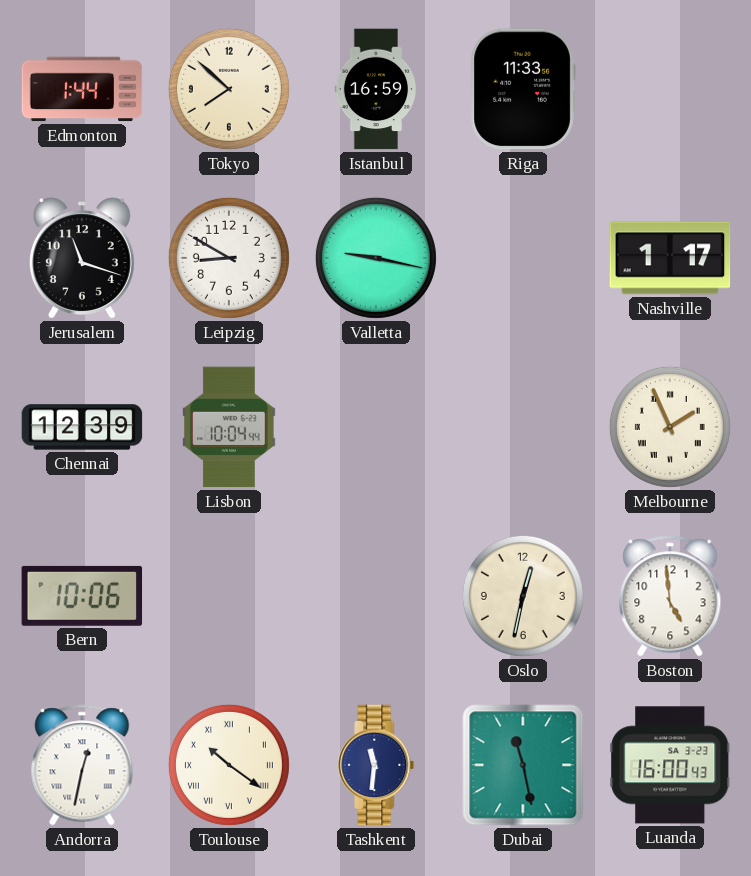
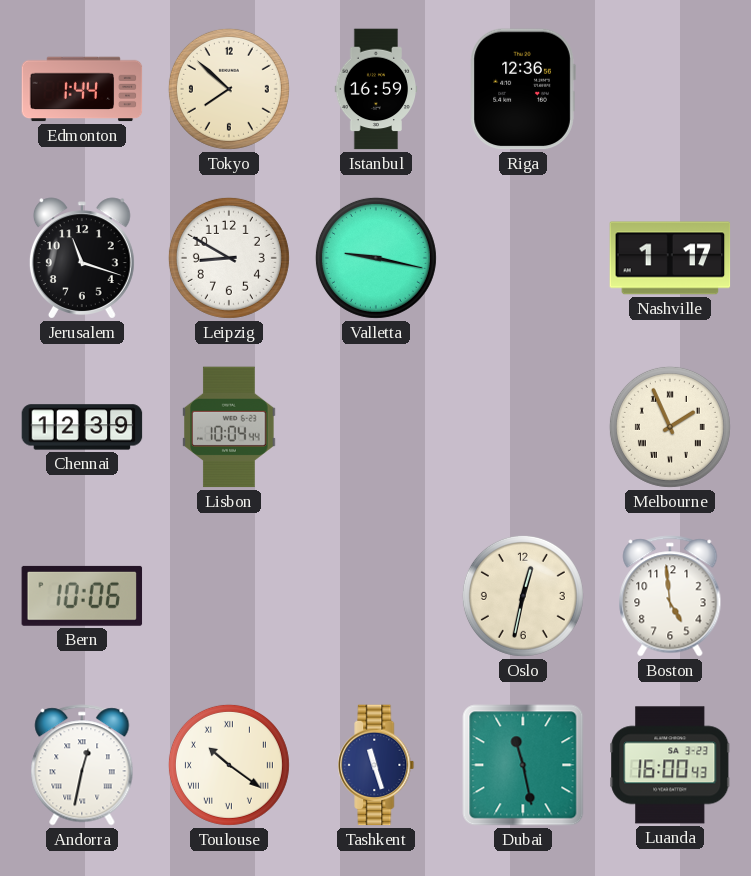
Riga: 11:33 -> 12:36 (523, 89)
Tashkent: 11:31 -> 11:27 (376, 765)
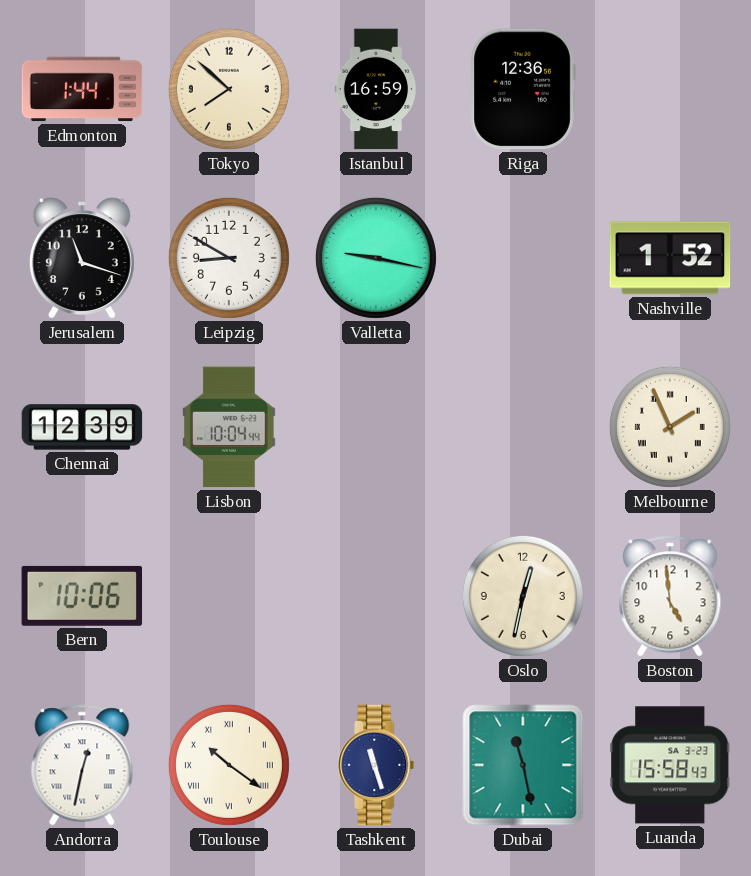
Nashville: 1:17 -> 1:52 (670, 258)
Luanda: 16:00 -> 15:58 (670, 765)
